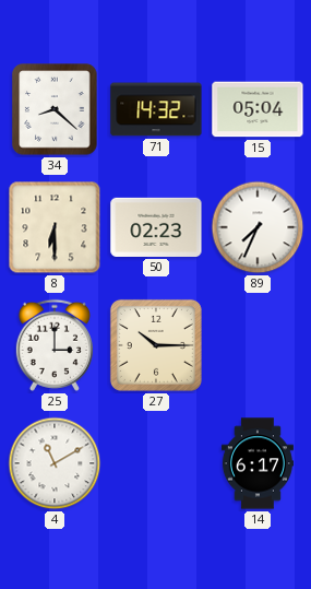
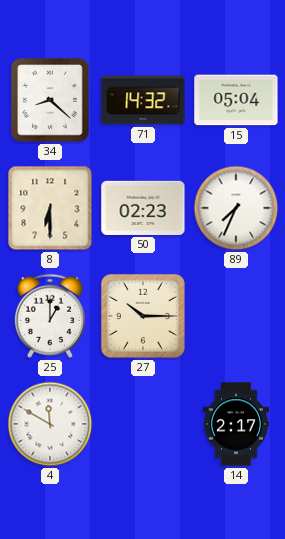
25: 3:00 -> 1:00 (50, 316)
4: 11:10 -> 11:50 (50, 424)
14: 6:17 -> 2:17 (236, 424)
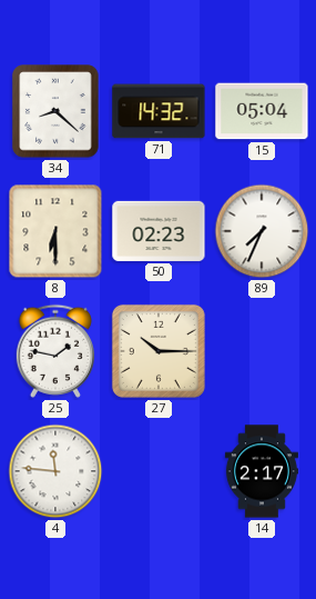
25: 1:00 -> 1:47 (55, 351)
4: 11:50 -> 11:46 (55, 471)
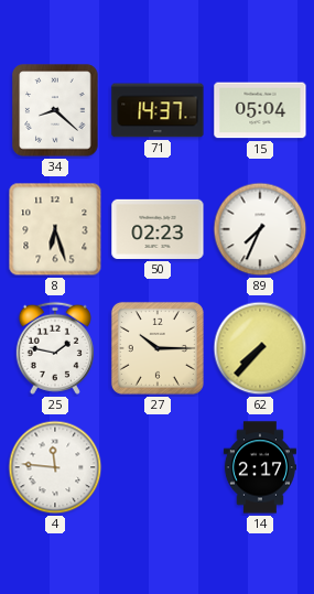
71: 14:32 -> 14:37 (158, 110)
8: 6:30 -> 6:27 (55, 229)
62: none -> 7:37 (260, 348)
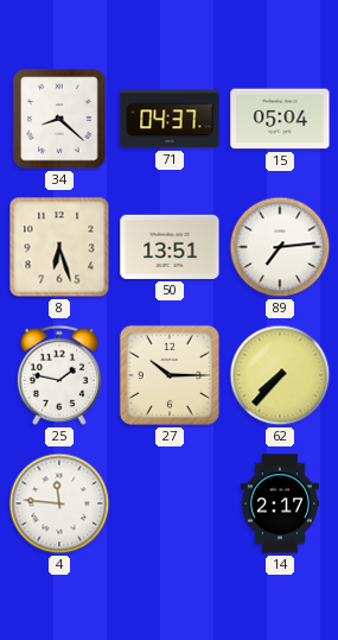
71: 14:37 -> 04:37 (170, 119)
50: 02:23 -> 13:51 (170, 247)
89: 7:34 -> 7:14 (280, 247)
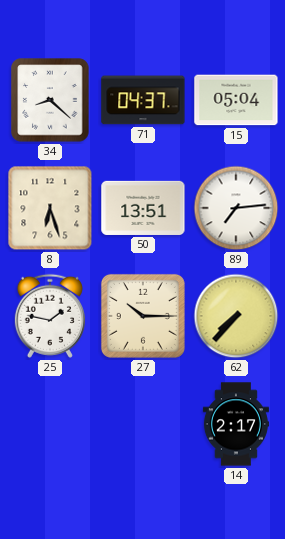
4: 11:46 -> none (59, 503)
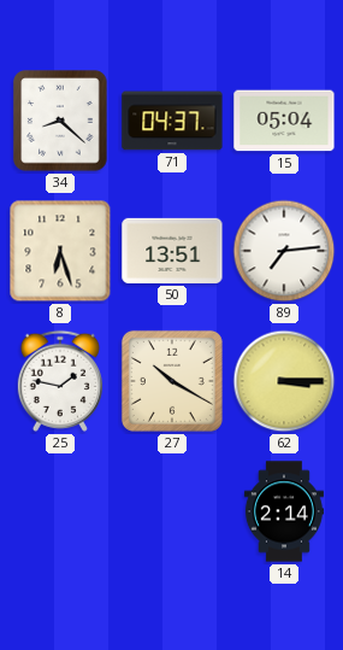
27: 10:15 -> 10:20 (172, 381)
62: 7:37 -> 3:15 (284, 381)
14: 2:17 -> 2:14 (284, 511)
